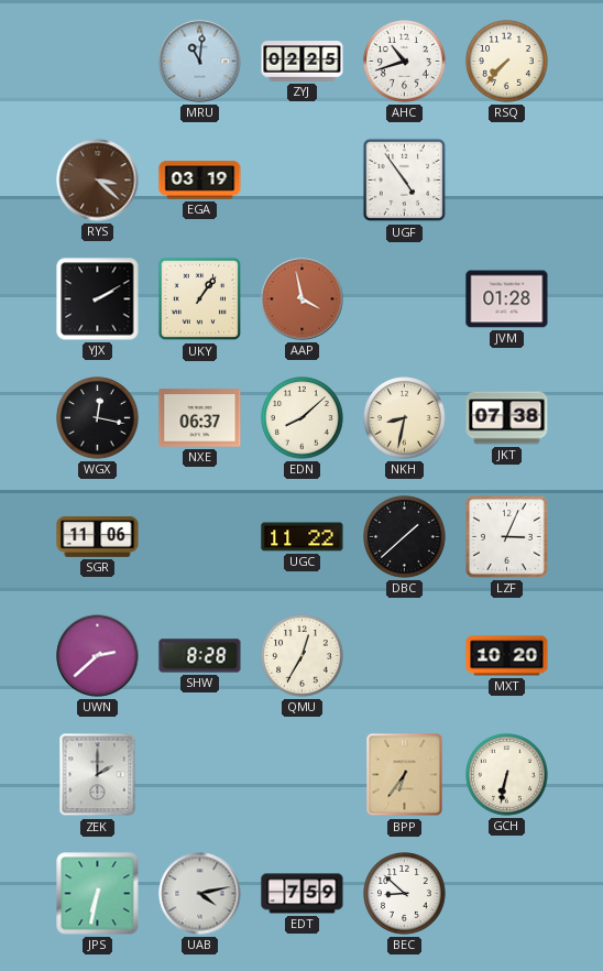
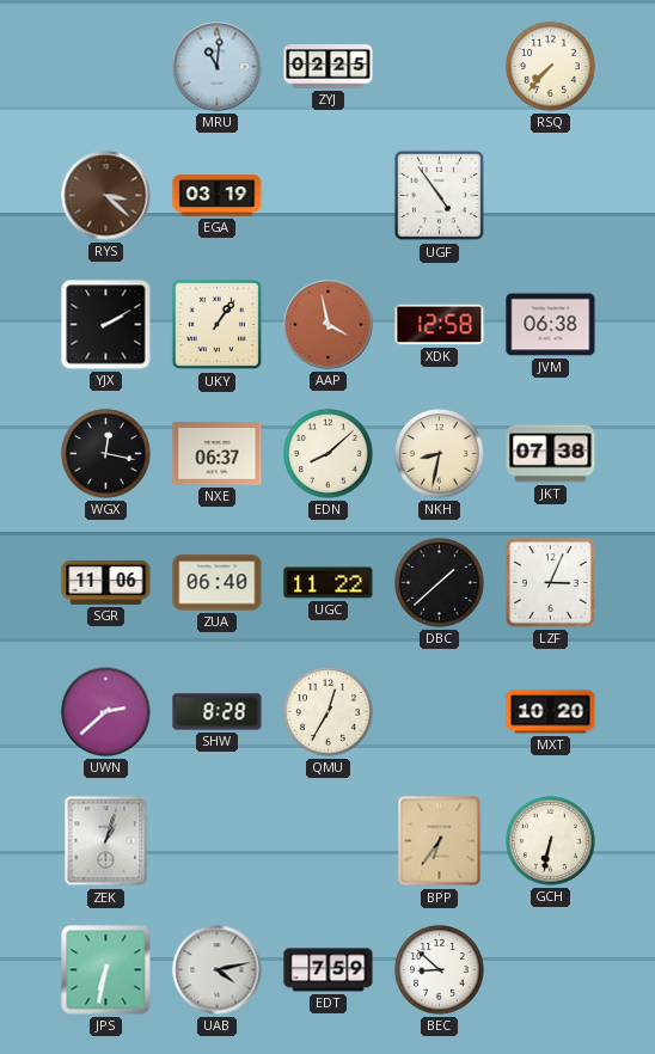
AHC: 10:42 -> none (405, 62)
XDK: none -> 12:58 (440, 325)
JVM: 01:28 -> 06:38 (551, 325)
ZUA: none -> 06:40 (218, 583)
ZEK: 2:00 -> 1:03 (106, 841)
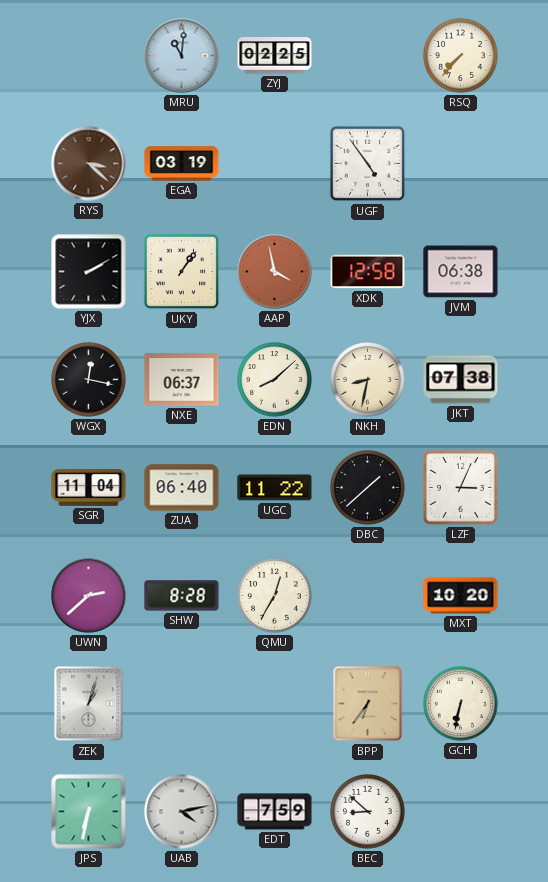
SGR: 11:06 -> 11:04 (89, 487)
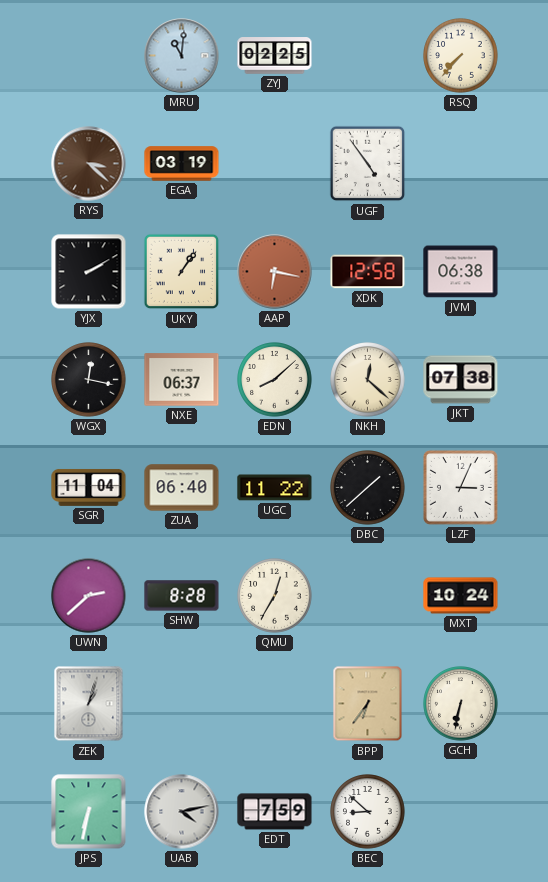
AAP: 3:58 -> 6:17 (275, 272)
NKH: 8:32 -> 12:22 (368, 380)
MXT: 10:20 -> 10:24 (461, 596)
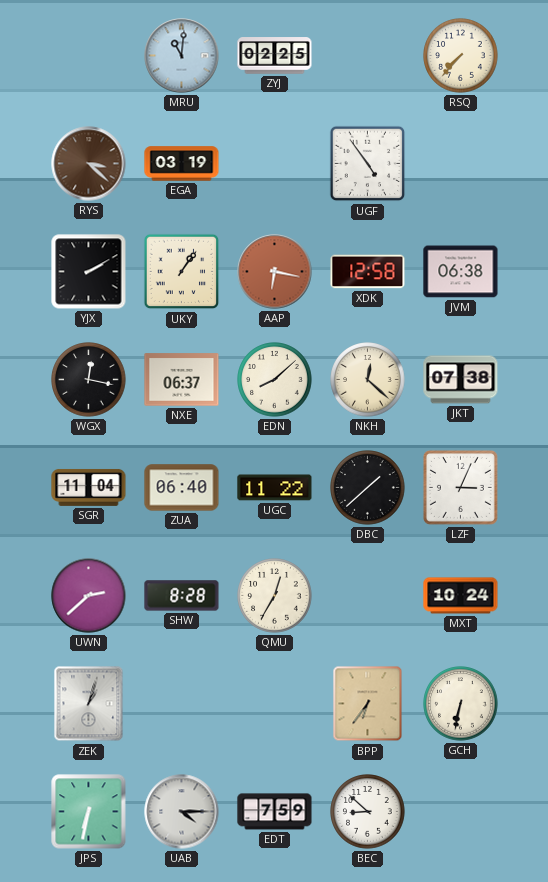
UAB: 4:13 -> 4:15 (182, 812)
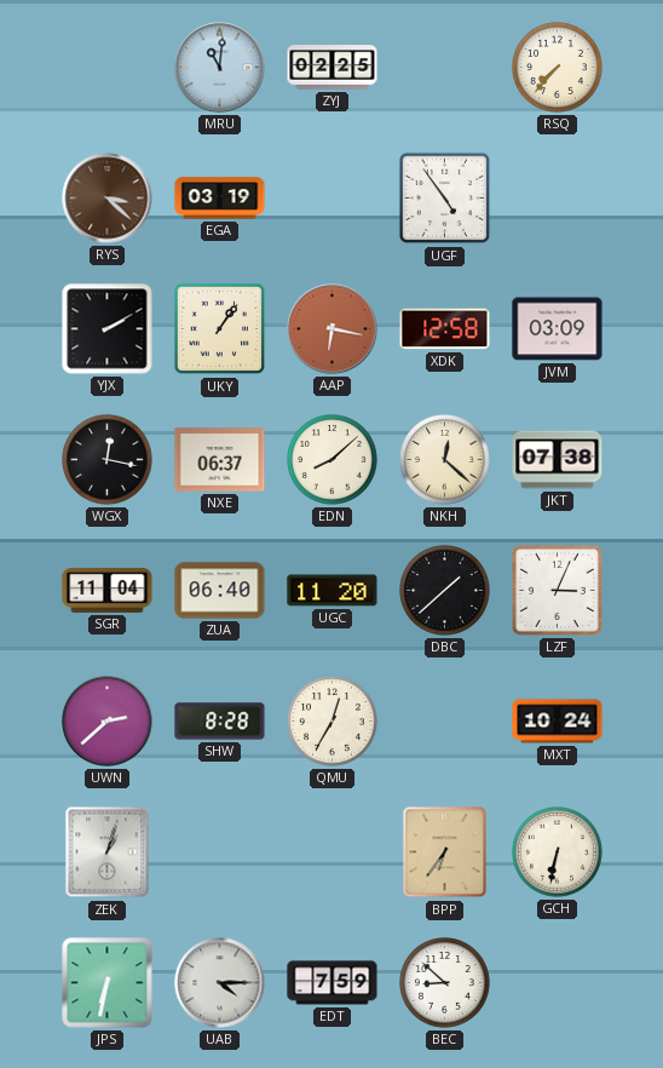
JVM: 06:38 -> 03:09 (558, 329)
UGC: 11:22 -> 11:20 (333, 591)
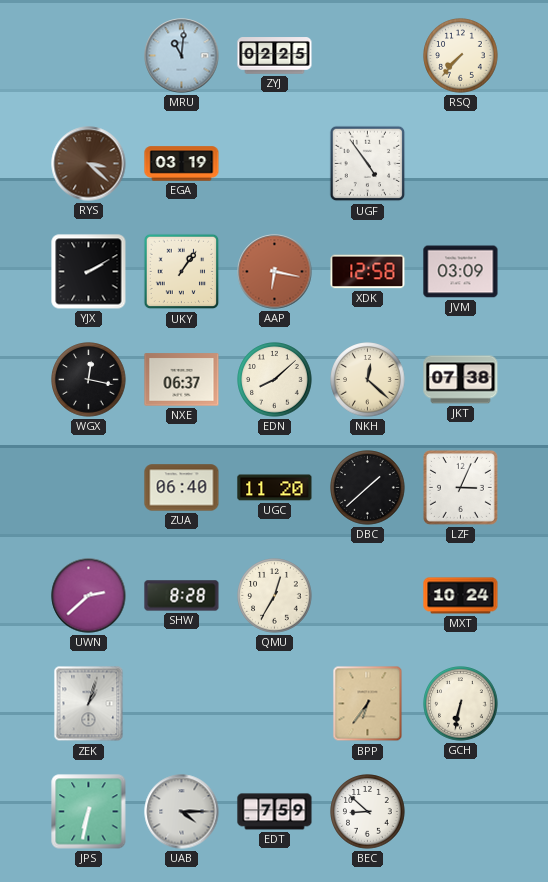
SGR: 11:04 -> none (108, 590)
